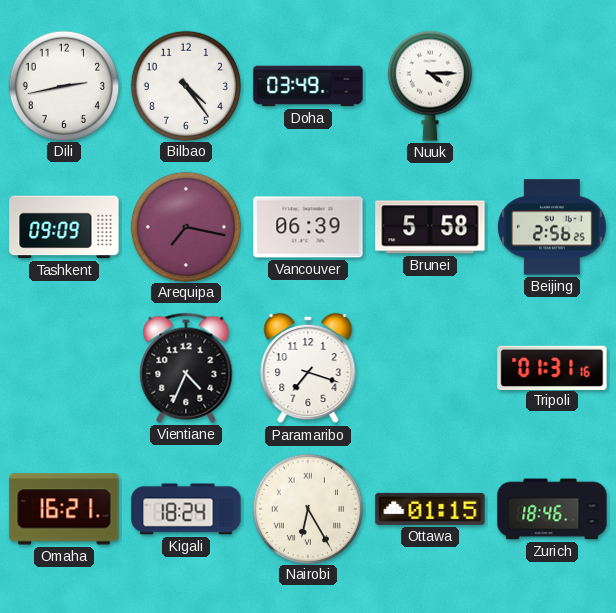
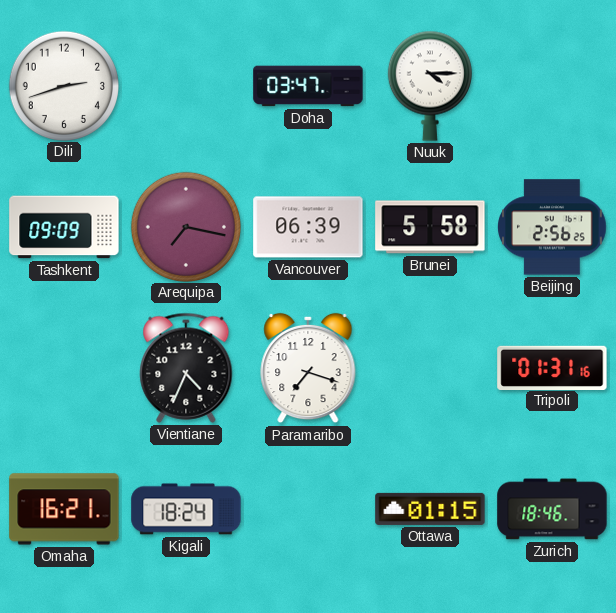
Dili: 2:43 -> 2:42 (63, 85)
Bilbao: 4:24 -> none (185, 85)
Doha: 03:49 -> 03:47 (308, 86)
Nairobi: 6:25 -> none (307, 508)
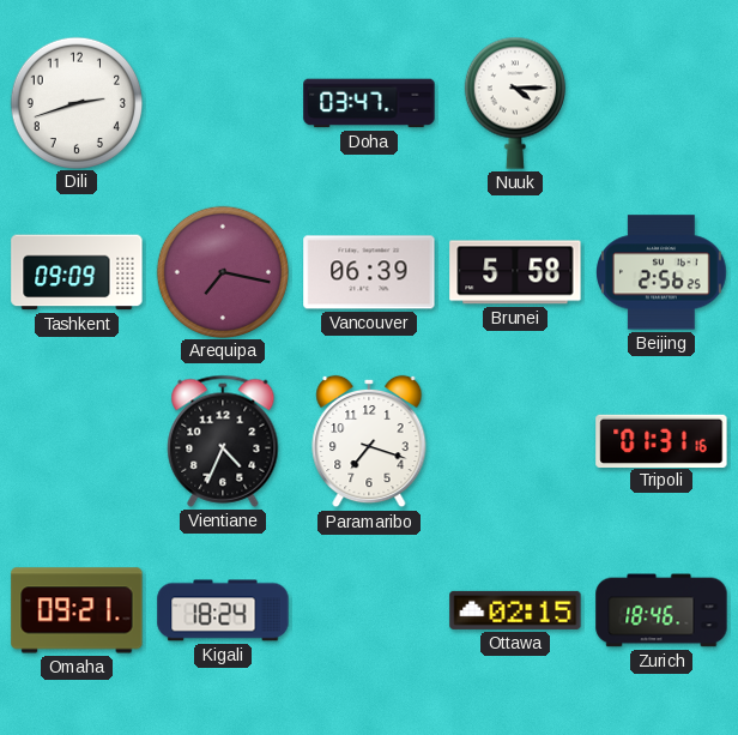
Omaha: 16:21 -> 09:21 (77, 610)
Ottawa: 01:15 -> 02:15 (515, 610)
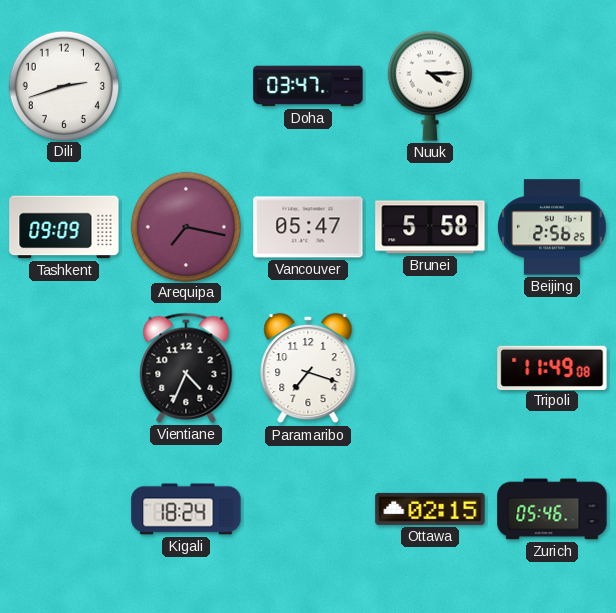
Vancouver: 06:39 -> 05:47 (308, 227)
Tripoli: 01:31 -> 11:49 (552, 367)
Omaha: 09:21 -> none (77, 610)
Zurich: 18:46 -> 05:46 (552, 509)
